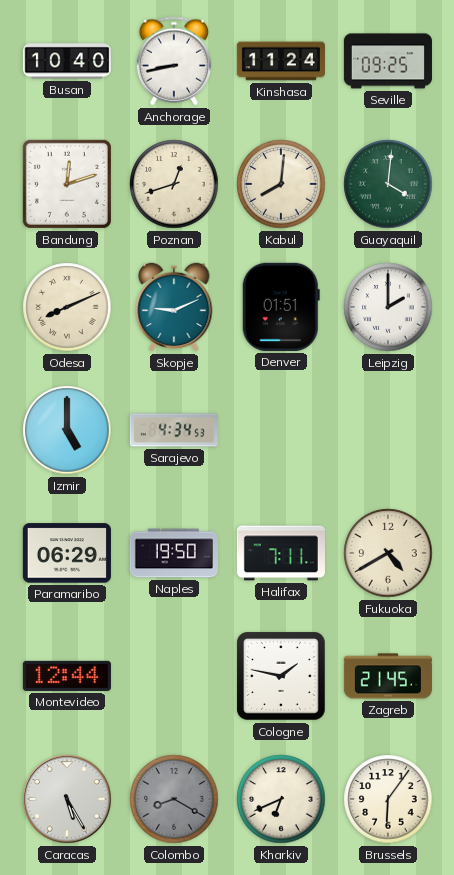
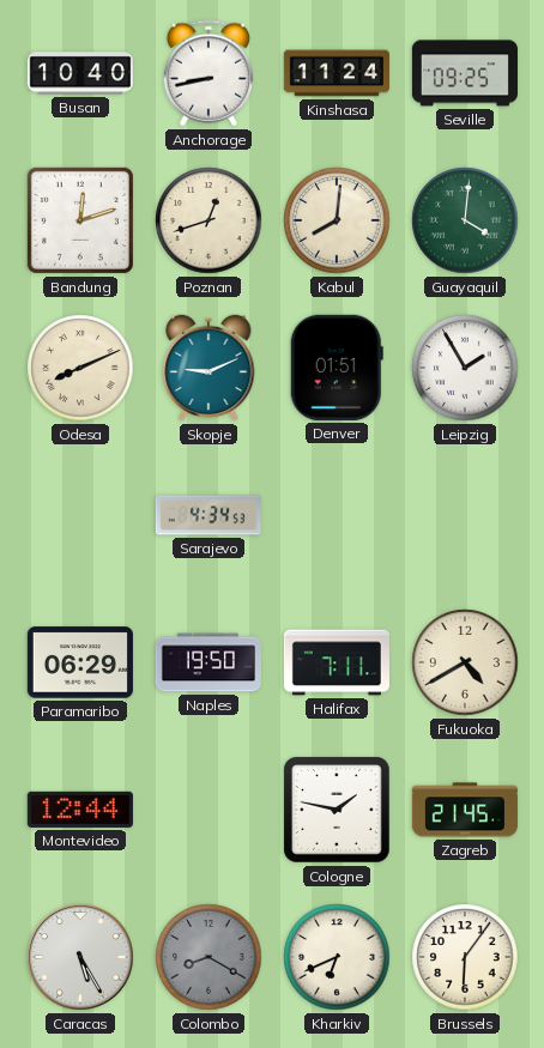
Leipzig: 2:00 -> 1:55 (465, 368)
Izmir: 5:00 -> none (67, 430)
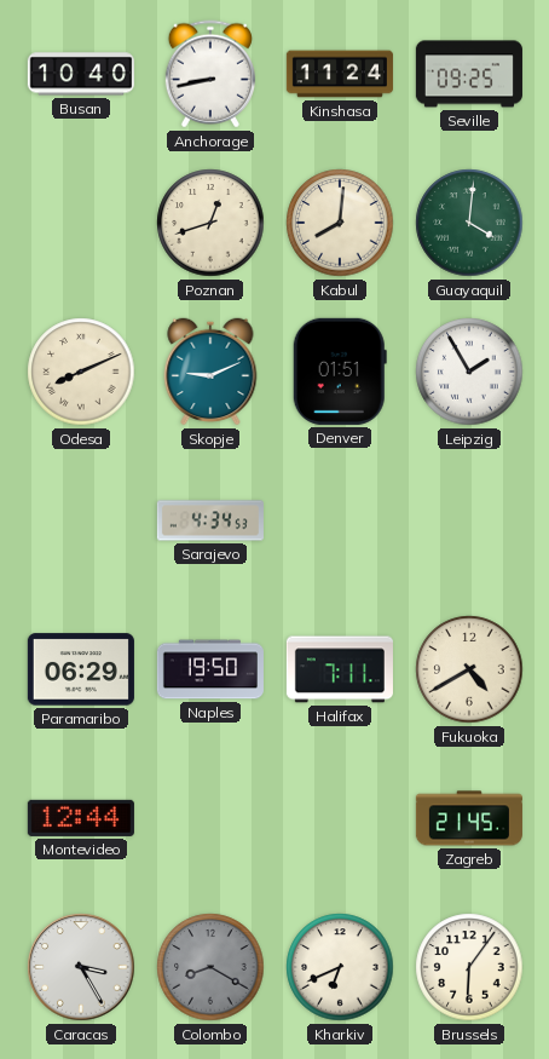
Bandung: 12:12 -> none (80, 220)
Cologne: 1:47 -> none (337, 810)
Caracas: 5:25 -> 3:25 (81, 967)
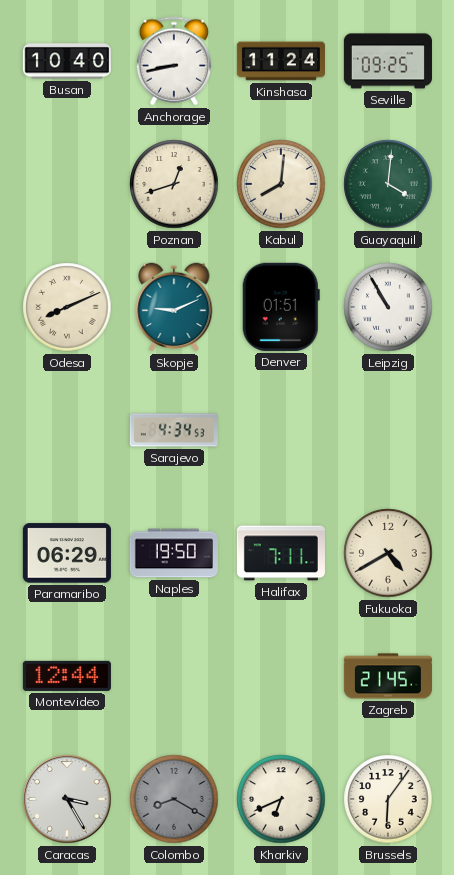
Leipzig: 1:55 -> 10:55 (388, 307)
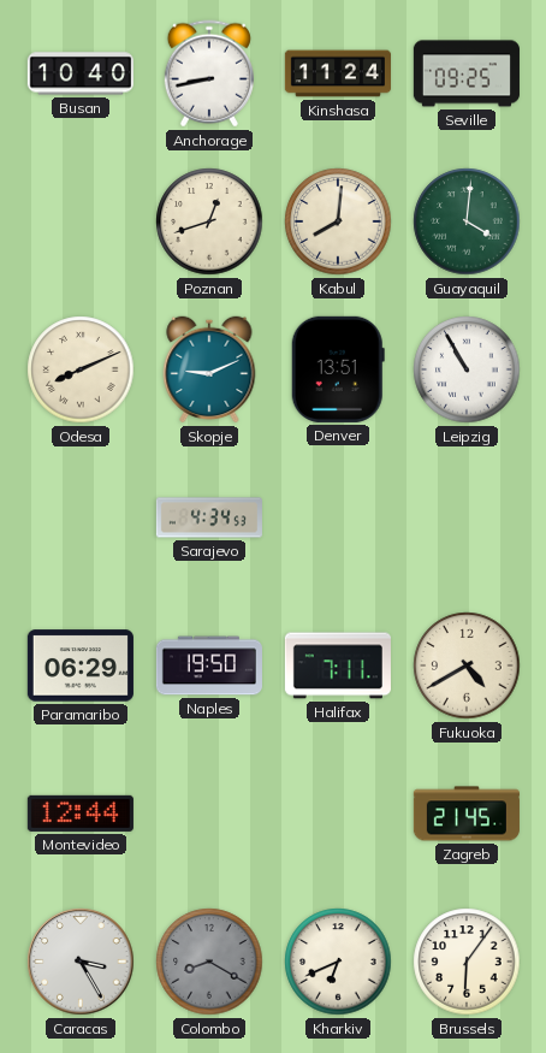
Denver: 01:51 -> 13:51 (338, 369)
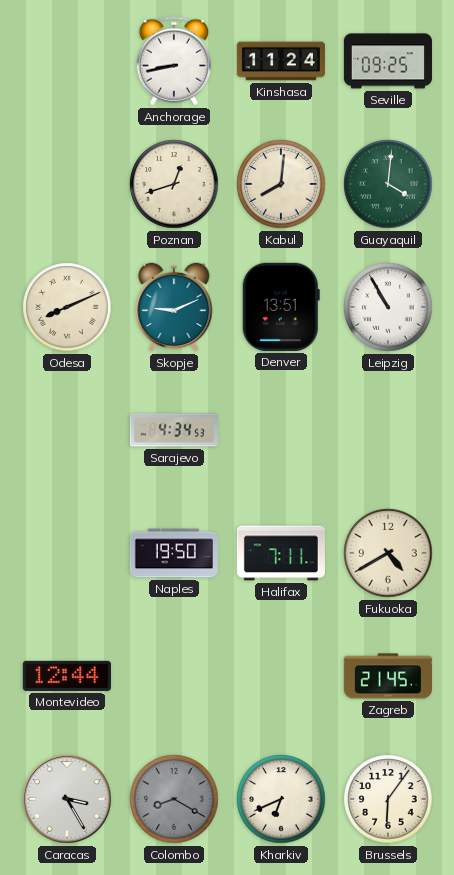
Busan: 10:40 -> none (81, 73)
Paramaribo: 06:29 -> none (81, 665)
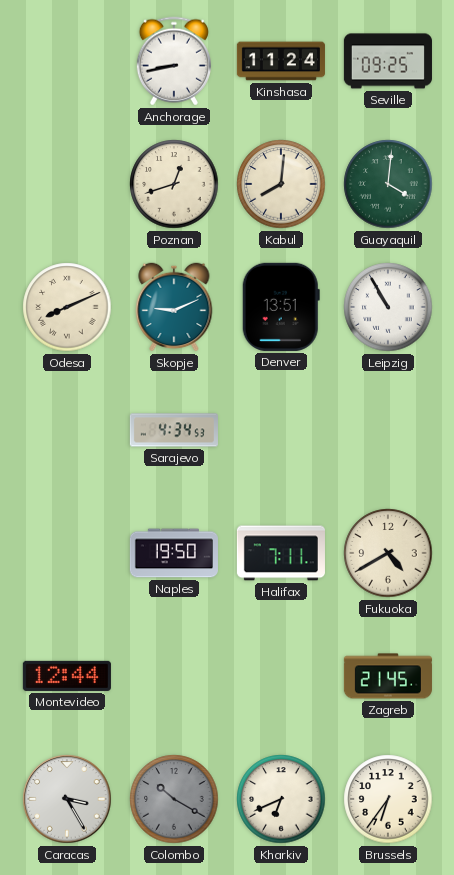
Colombo: 8:20 -> 10:20 (174, 799)
Brussels: 6:06 -> 6:36 (388, 799)
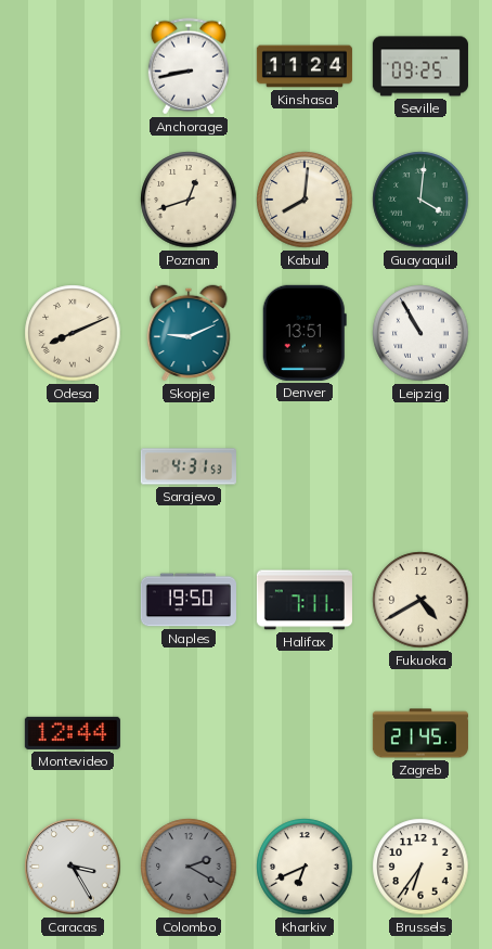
Sarajevo: 4:34 -> 4:31 (189, 466)
Colombo: 10:20 -> 2:20 (189, 867)
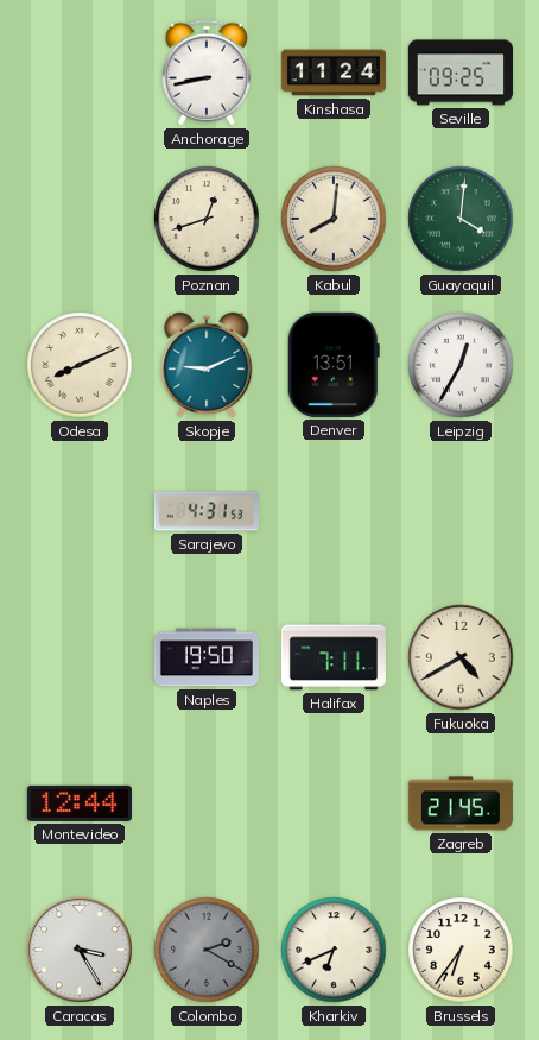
Leipzig: 10:55 -> 12:35 (461, 365)
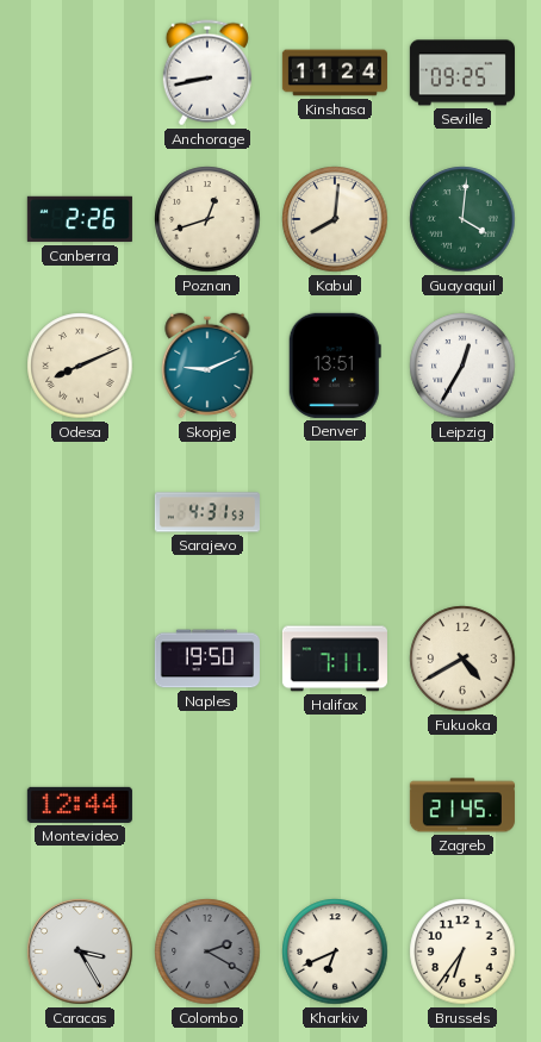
Canberra: none -> 2:26 (80, 219)
